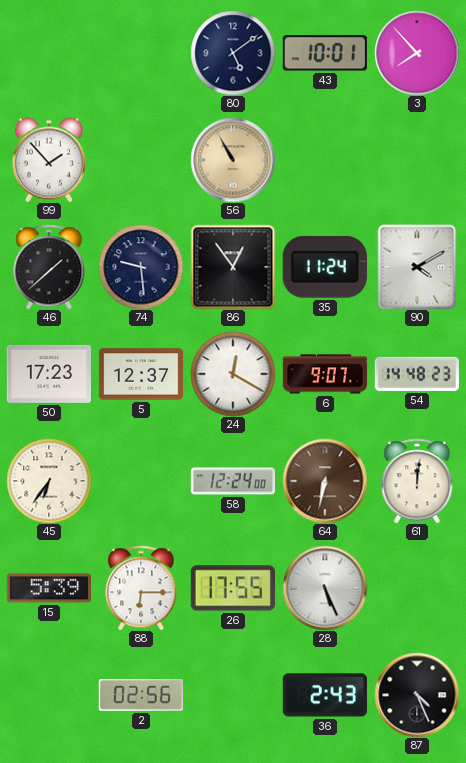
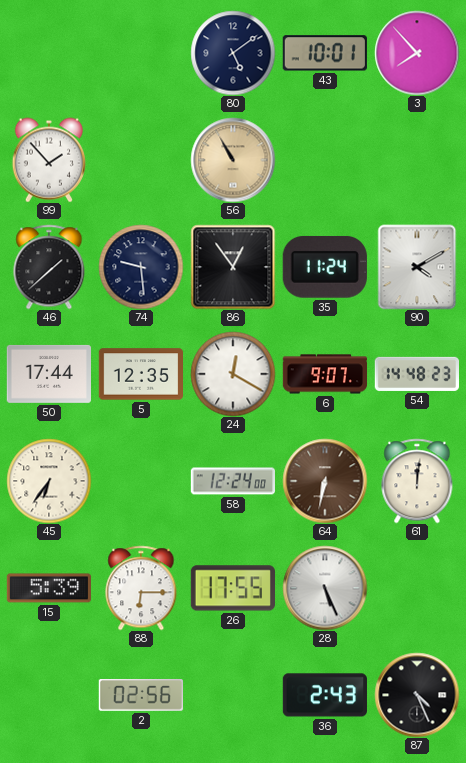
50: 17:23 -> 17:44 (48, 374)
5: 12:37 -> 12:35 (140, 374)
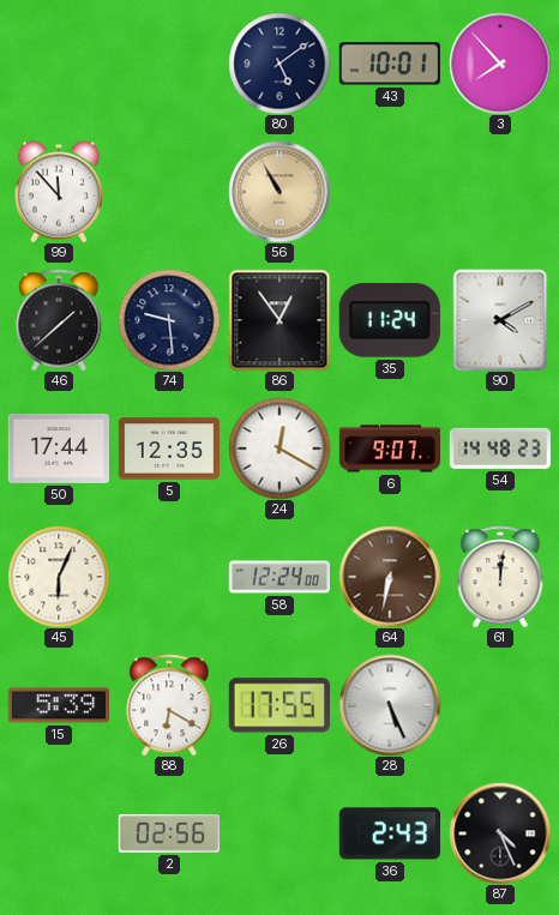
99: 1:53 -> 11:53 (59, 192)
45: 6:36 -> 6:04 (59, 577)
88: 6:15 -> 6:20 (169, 705)
